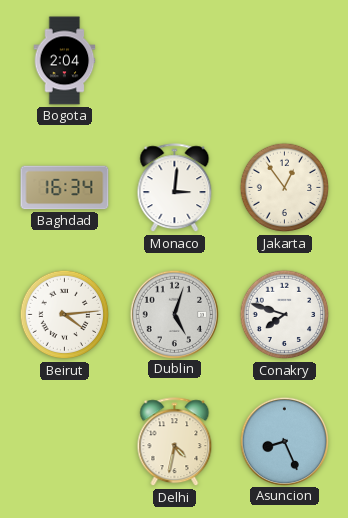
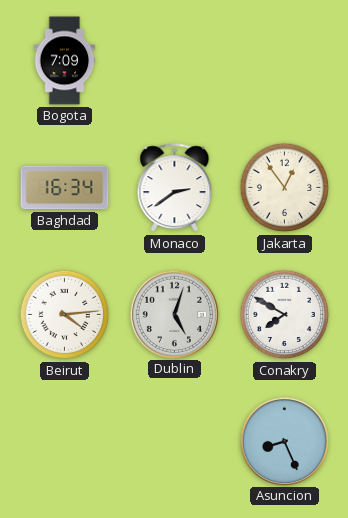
Bogota: 2:04 -> 7:09 (65, 61)
Monaco: 3:01 -> 2:39 (175, 188)
Conakry: 7:48 -> 7:50 (285, 315)
Delhi: 4:32 -> none (175, 442)
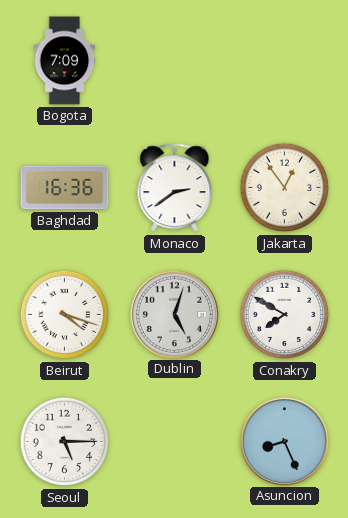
Baghdad: 16:34 -> 16:36 (65, 188)
Beirut: 4:14 -> 4:18 (65, 315)
Seoul: none -> 5:15 (65, 442)
